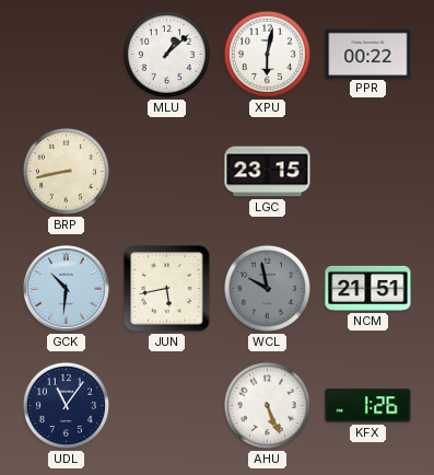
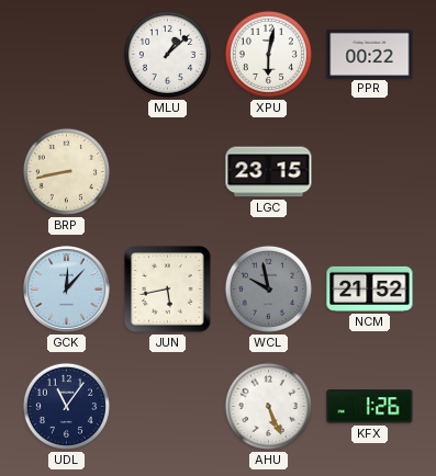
GCK: 10:31 -> 12:07 (67, 290)
NCM: 21:51 -> 21:52 (370, 288)
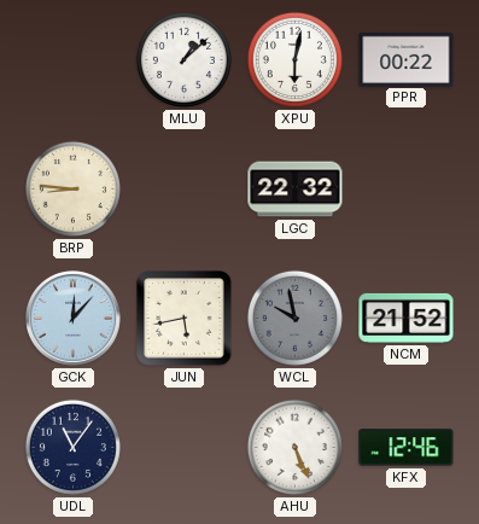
BRP: 8:43 -> 8:46 (72, 188)
LGC: 23:15 -> 22:32 (296, 190)
KFX: 1:26 -> 12:46 (407, 448)
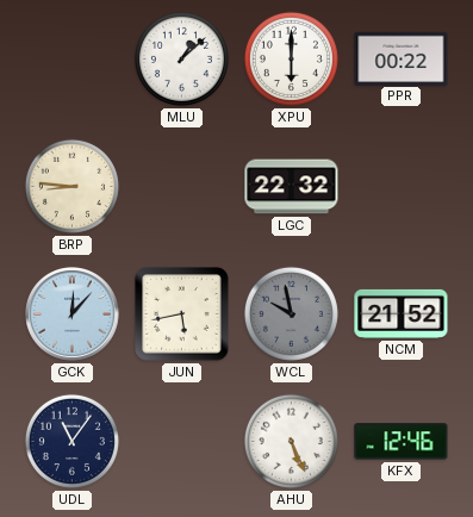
XPU: 6:02 -> 6:00 (291, 58)
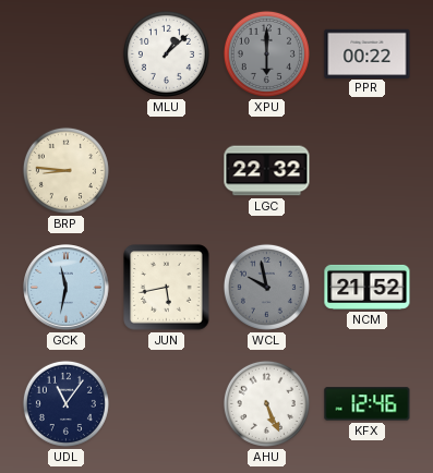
XPU dial: white -> grey (266, 53)
GCK: 12:07 -> 11:32 (67, 288)
